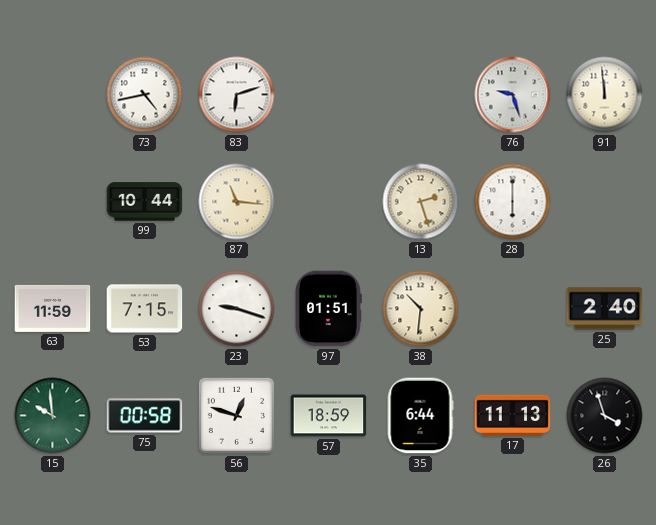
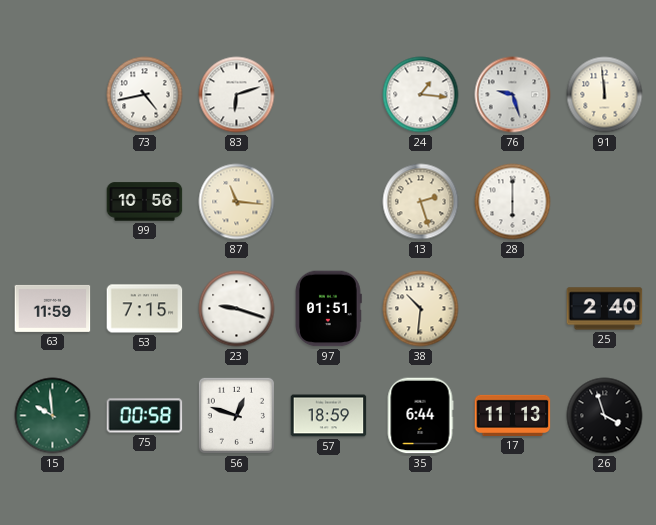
24: none -> 1:16 (421, 95)
99: 10:44 -> 10:56 (145, 202)
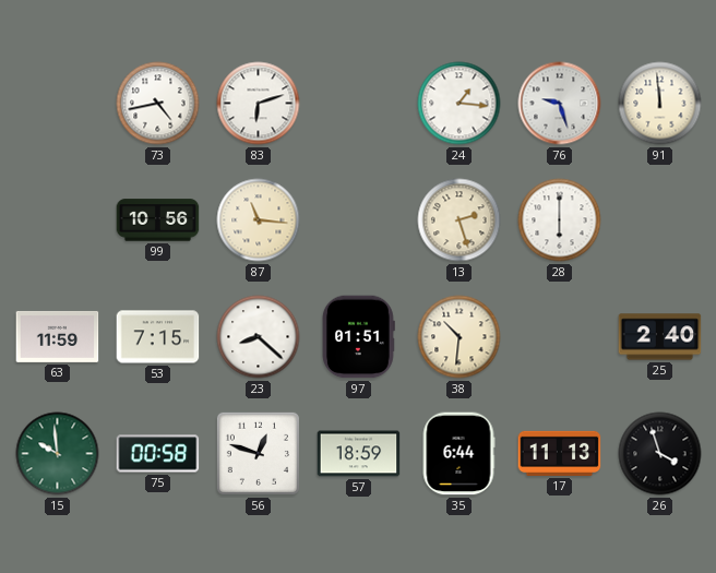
23: 9:18 -> 8:22 (259, 337)
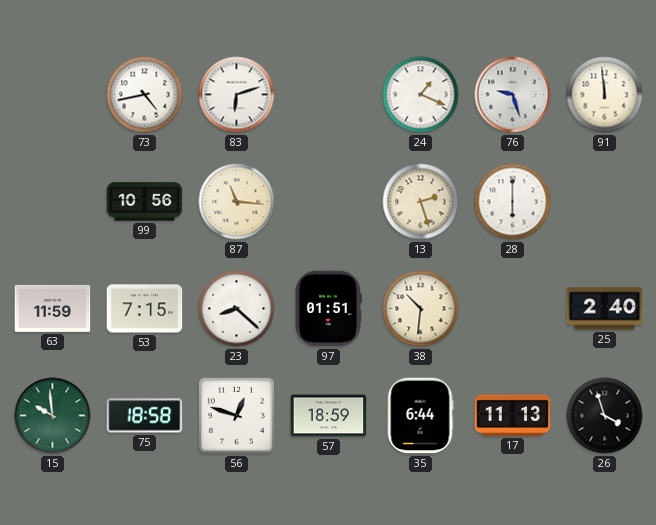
24: 1:16 -> 1:19 (421, 95)
75: 00:58 -> 18:58 (145, 416)
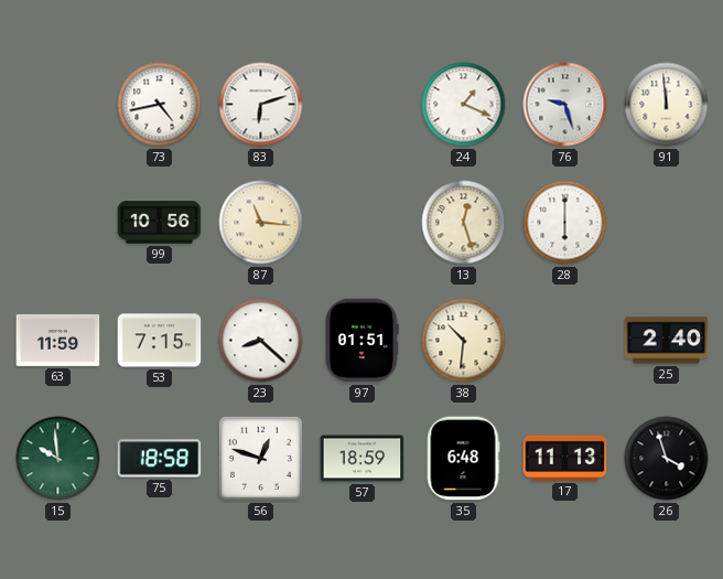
13: 2:27 -> 12:27 (464, 223)
35: 6:44 -> 6:48 (463, 459)
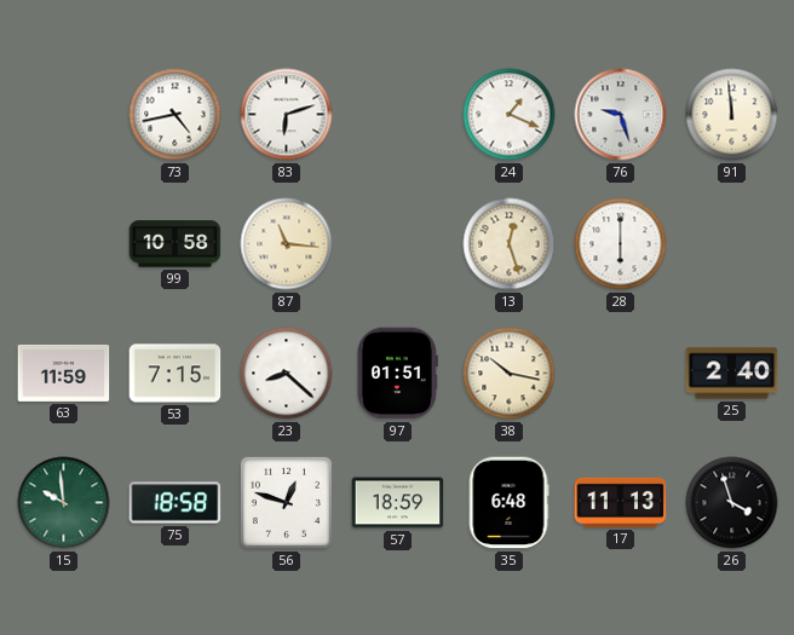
99: 10:56 -> 10:58 (176, 244)
38: 10:31 -> 10:17 (510, 374)
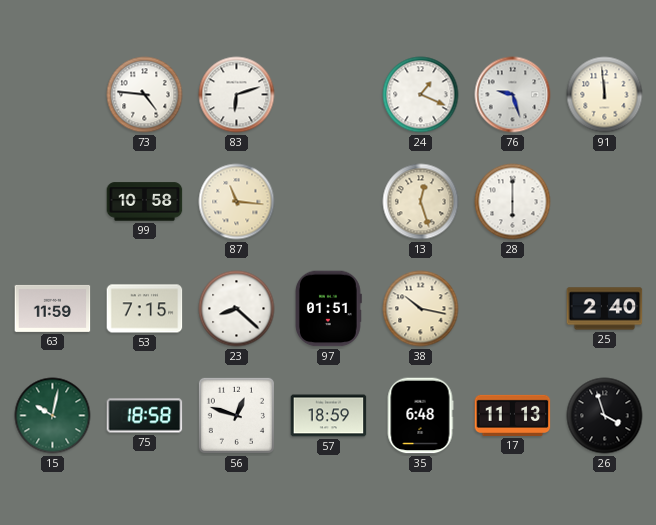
73: 4:43 -> 4:46 (145, 95)
15: 9:59 -> 10:02 (53, 416)
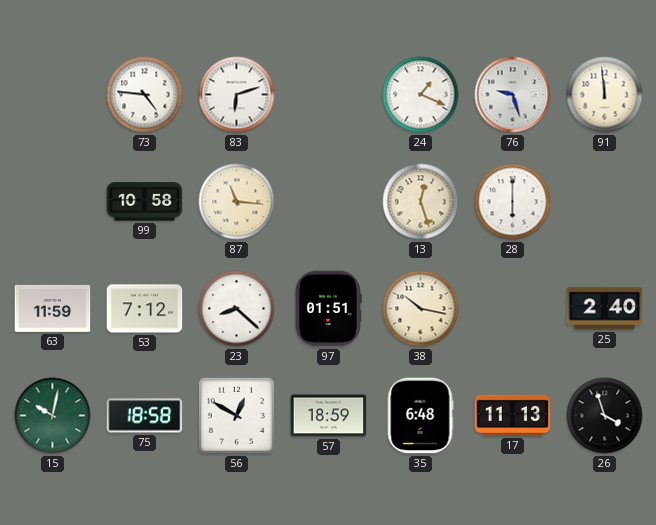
53: 7:15 -> 7:12 (145, 309)
56: 12:48 -> 12:50 (236, 415)
